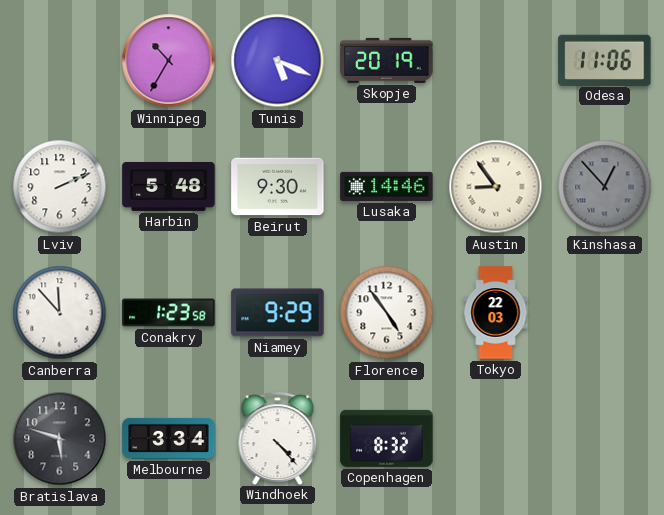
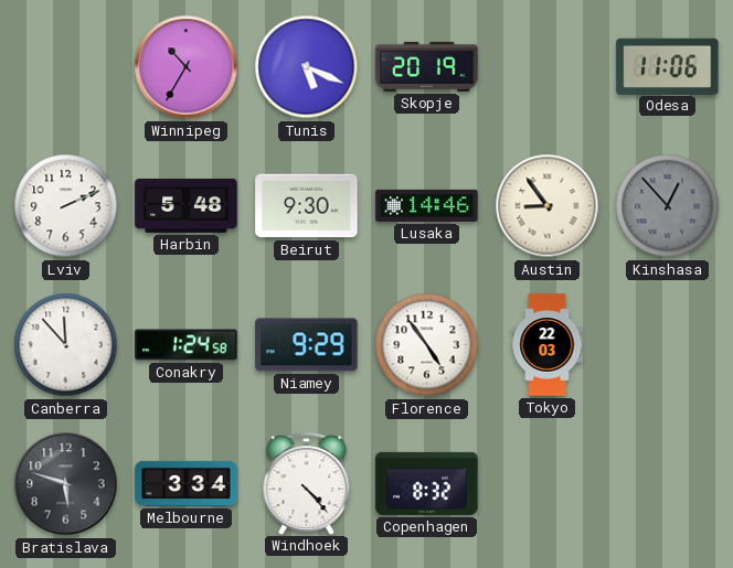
Conakry: 1:23 -> 1:24 (187, 345)
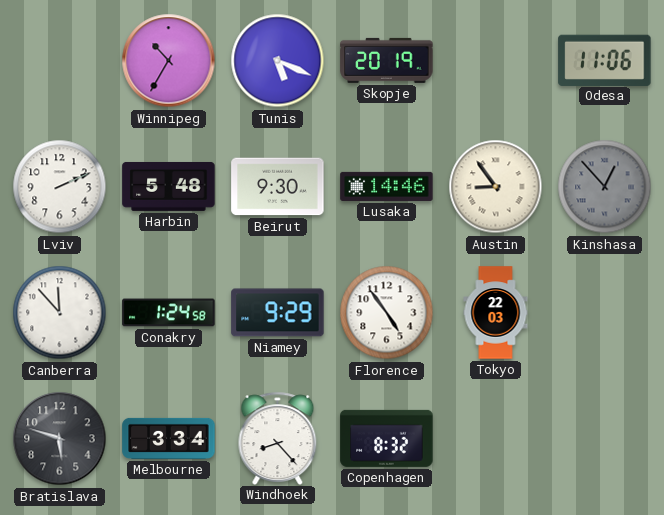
Windhoek: 4:23 -> 8:23 (278, 438)
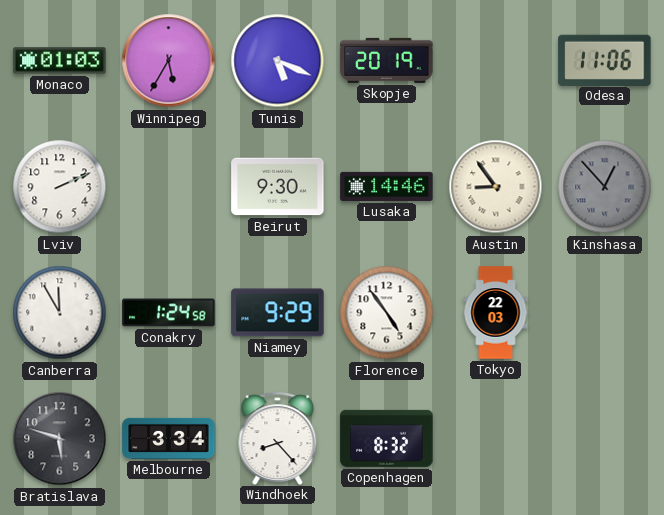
Monaco: none -> 01:03 (60, 61)
Winnipeg: 10:35 -> 5:35 (169, 61)
Harbin: 5:48 -> none (169, 186)
Canberra: 11:53 -> 11:55 (60, 313)
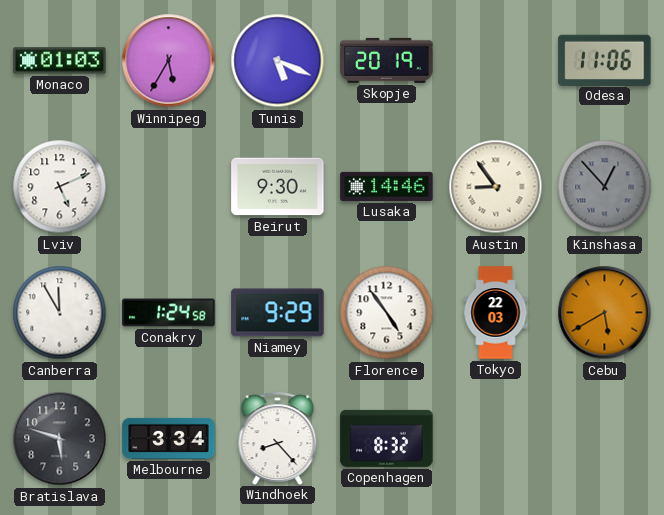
Lviv: 2:11 -> 5:11 (60, 187)
Cebu: none -> 5:40 (605, 313)
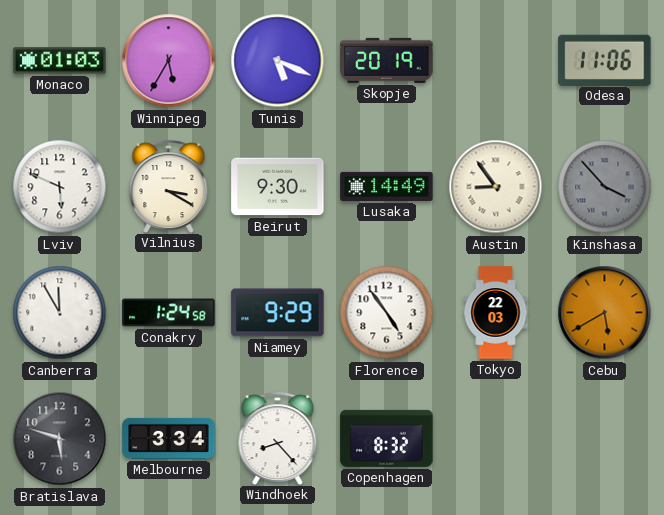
Lviv: 5:11 -> 5:49 (60, 187)
Vilnius: none -> 3:20 (169, 186)
Lusaka: 14:46 -> 14:49 (387, 186)
Kinshasa: 12:53 -> 3:53 (605, 187)
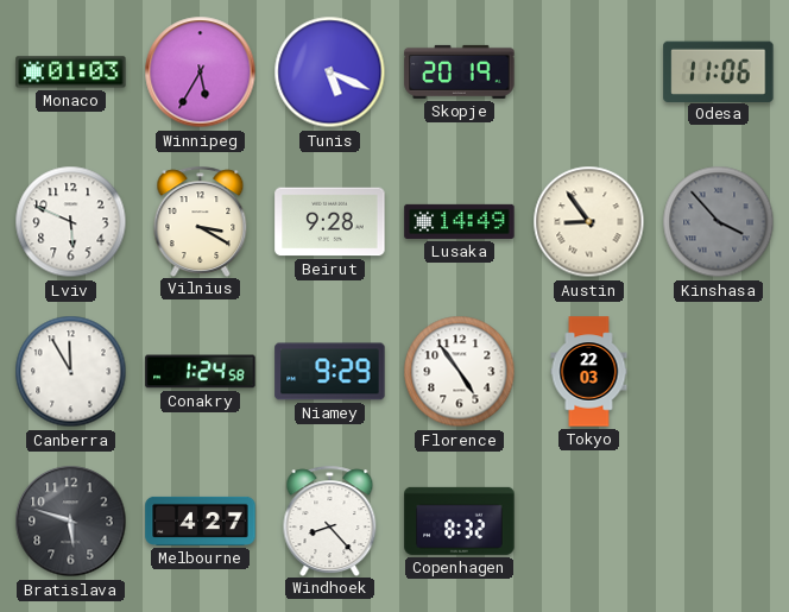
Beirut: 9:30 -> 9:28 (330, 222)
Cebu: 5:40 -> none (605, 313)
Melbourne: 3:34 -> 4:27 (201, 520)
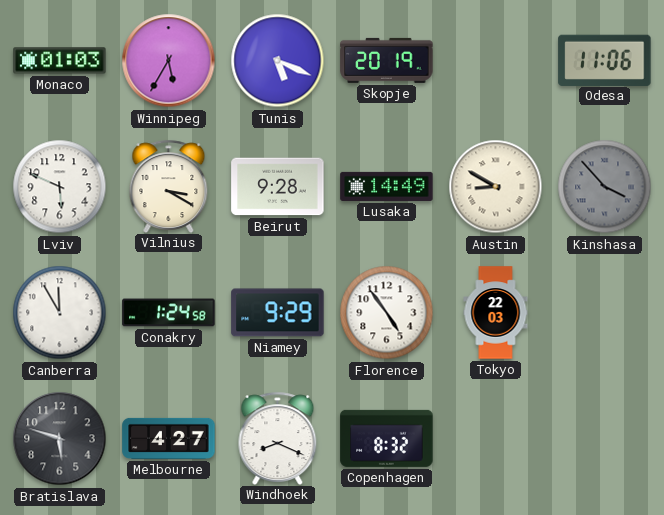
Austin: 8:54 -> 8:50 (496, 187)
Windhoek: 8:23 -> 8:19 (278, 438)
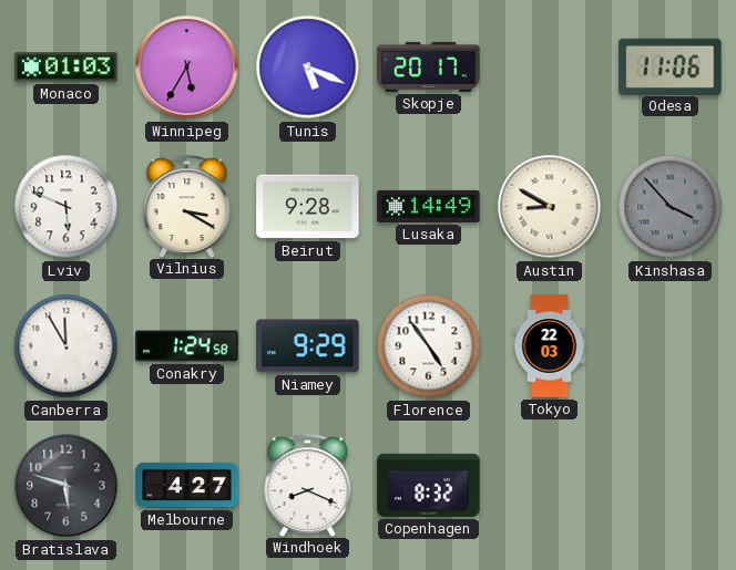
Skopje: 20:19 -> 20:17 (429, 66)
